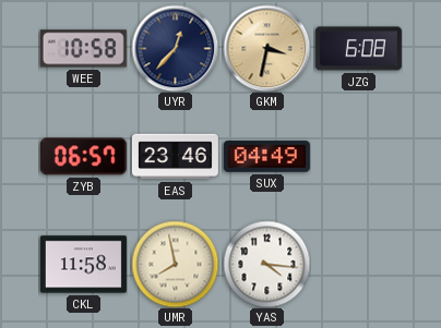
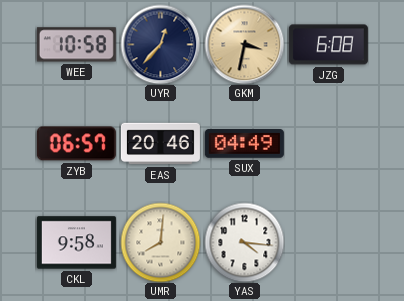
EAS: 23:46 -> 20:46 (160, 144)
CKL: 11:58 -> 9:58 (76, 243)
UMR: 7:58 -> 8:01 (160, 242)
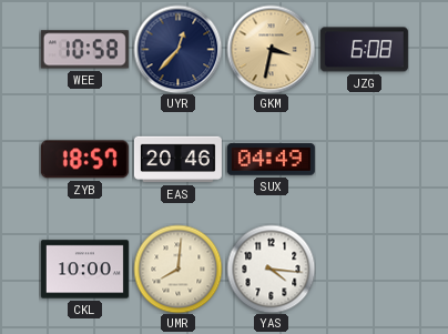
ZYB: 06:57 -> 18:57 (84, 160)
CKL: 9:58 -> 10:00 (84, 270)
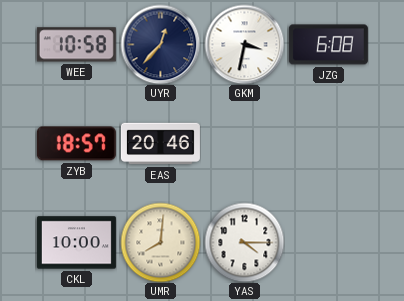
GKM dial: champagne -> white (244, 44)
SUX: 04:49 -> none (271, 160)
YAS: 4:16 -> 4:15 (244, 242)
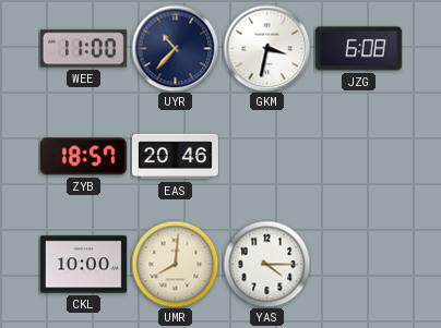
WEE: 10:58 -> 11:00 (83, 49)
UYR: 12:37 -> 10:37 (175, 48)
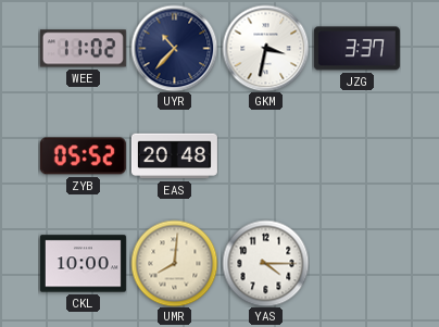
WEE: 11:00 -> 11:02 (83, 49)
JZG: 6:08 -> 3:37 (356, 49)
ZYB: 18:57 -> 05:52 (83, 156)
EAS: 20:46 -> 20:48 (174, 156)
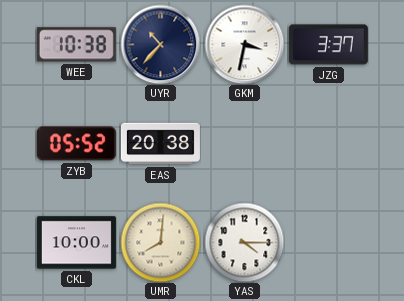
WEE: 11:02 -> 10:38 (76, 45)
EAS: 20:48 -> 20:38 (160, 144)
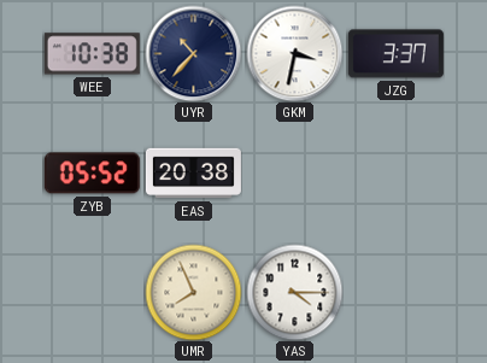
CKL: 10:00 -> none (76, 243)
UMR: 8:01 -> 7:56 (193, 292)
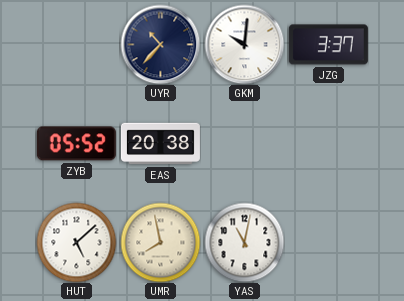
WEE: 10:38 -> none (92, 54)
GKM: 3:32 -> 10:01 (244, 44)
HUT: none -> 5:08 (76, 242)
UMR: 7:56 -> 7:58 (160, 242)
YAS: 4:15 -> 11:02 (244, 242)
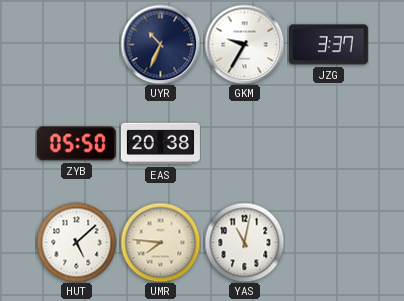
UYR: 10:37 -> 10:34 (160, 44)
GKM: 10:01 -> 9:35 (244, 44)
ZYB: 05:52 -> 05:50 (76, 144)
UMR: 7:58 -> 7:46 (160, 242)
